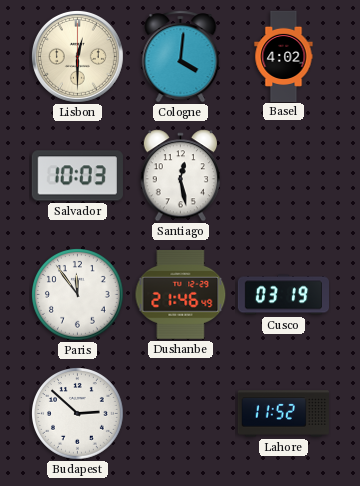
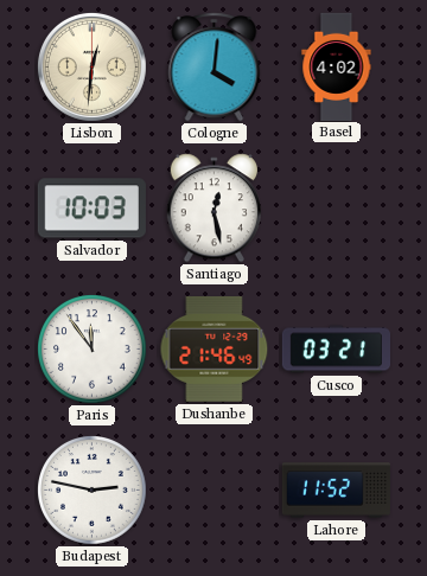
Lisbon: 12:30 -> 12:31 (91, 66)
Cusco: 03:19 -> 03:21 (336, 350)
Budapest: 2:52 -> 2:47 (93, 491)
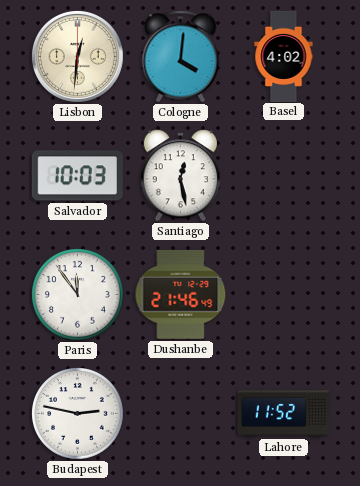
Cusco: 03:21 -> none (336, 350)
